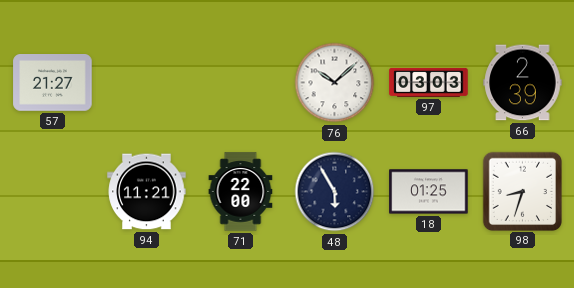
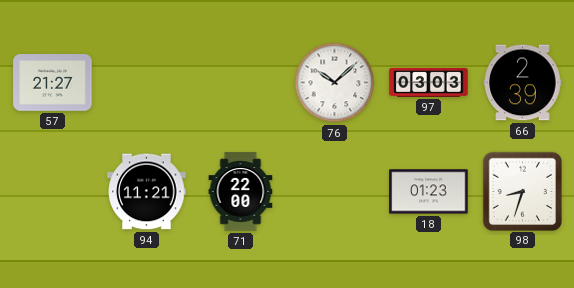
48: 5:55 -> none (335, 192)
18: 01:25 -> 01:23 (429, 192)
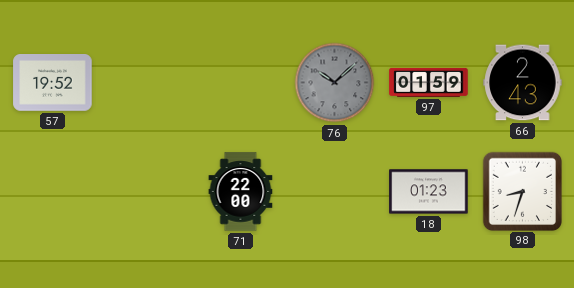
57: 21:27 -> 19:52 (53, 83)
76 dial: white -> grey (335, 83)
97: 03:03 -> 01:59 (429, 82)
66: 2:39 -> 2:43 (523, 83)
94: 11:21 -> none (147, 192)
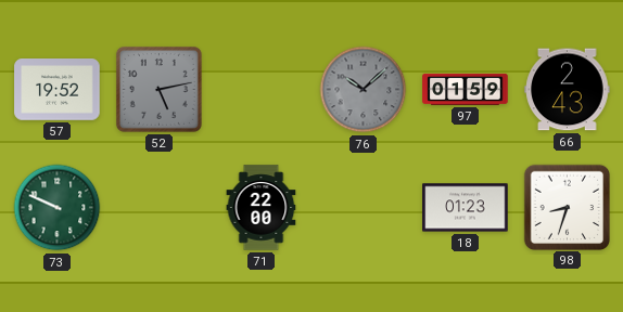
52: none -> 5:13 (158, 89)
73: none -> 9:49 (58, 208)
